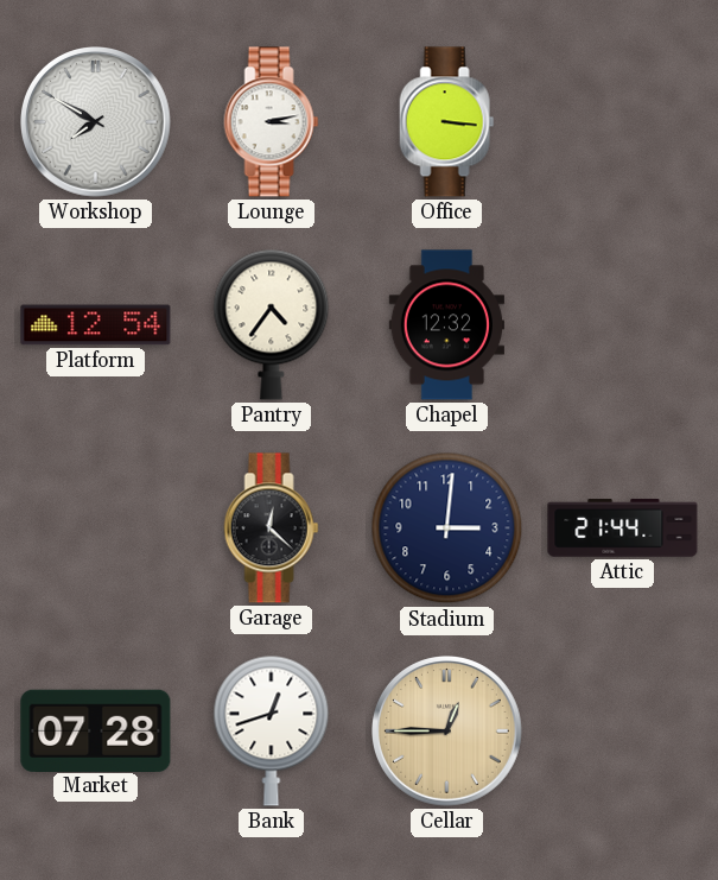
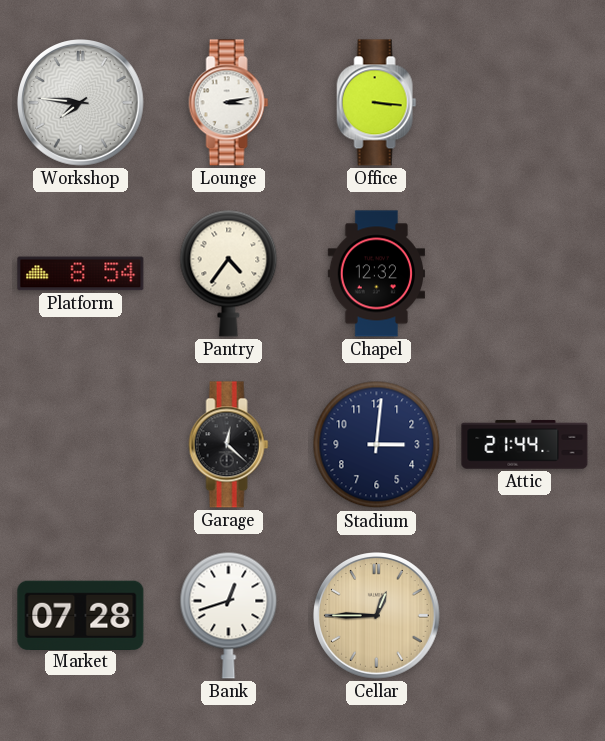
Workshop: 7:50 -> 7:46 (81, 103)
Platform: 12:54 -> 8:54 (81, 274)
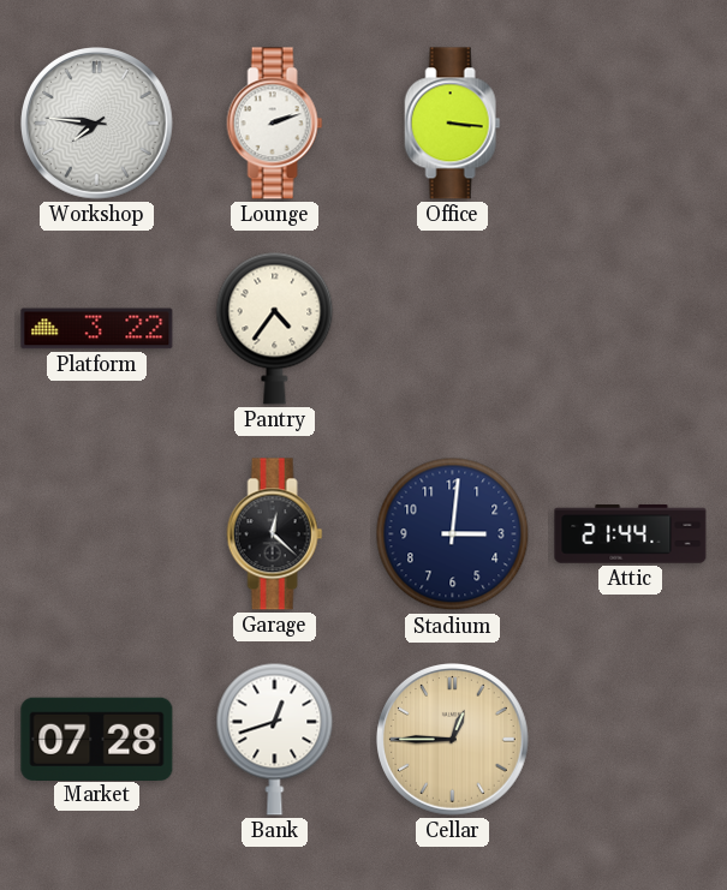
Lounge: 3:13 -> 2:12 (275, 124)
Platform: 8:54 -> 3:22 (97, 329)
Chapel: 12:32 -> none (376, 274)
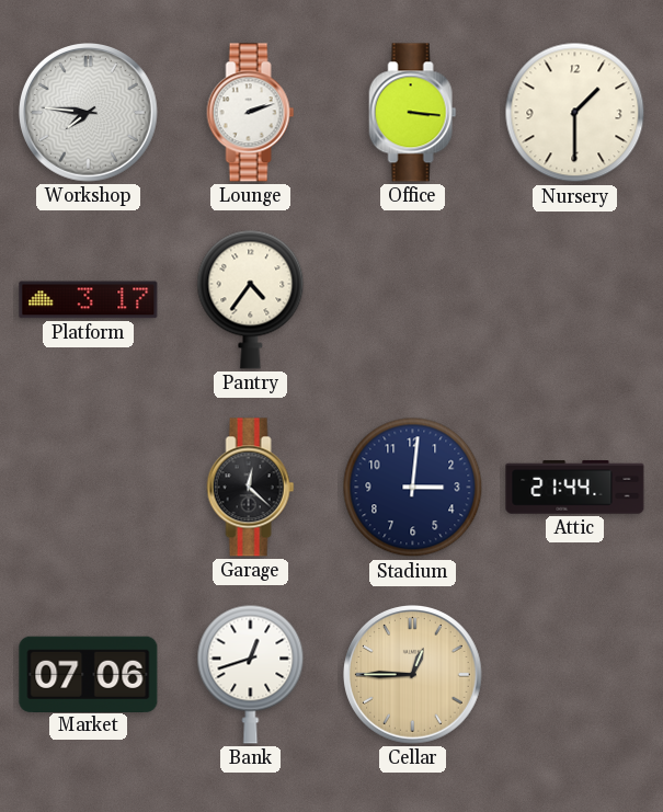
Nursery: none -> 1:30 (575, 113)
Platform: 3:22 -> 3:17 (89, 300)
Market: 07:28 -> 07:06 (89, 674)
